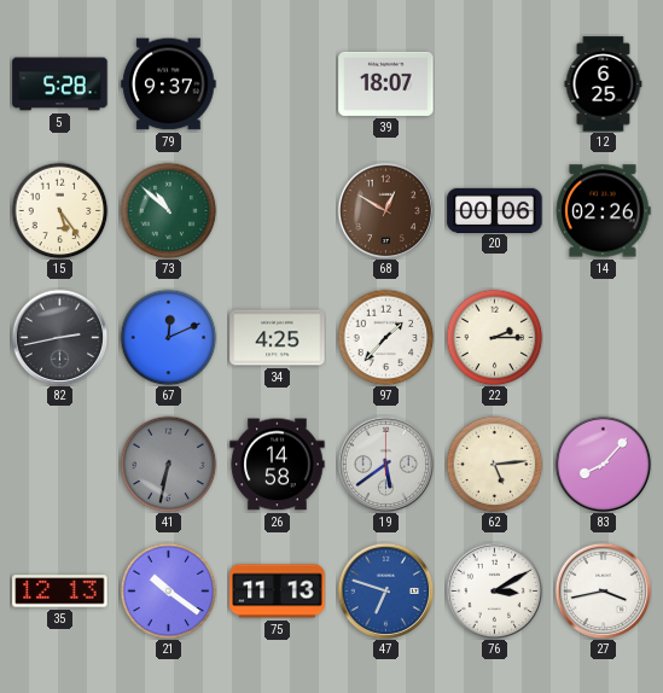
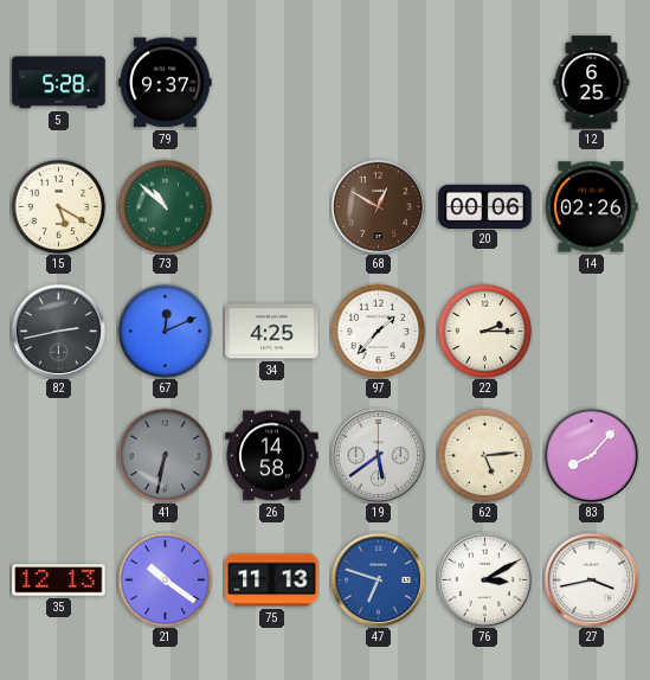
39: 18:07 -> none (386, 83)
15: 5:24 -> 5:20 (58, 206)
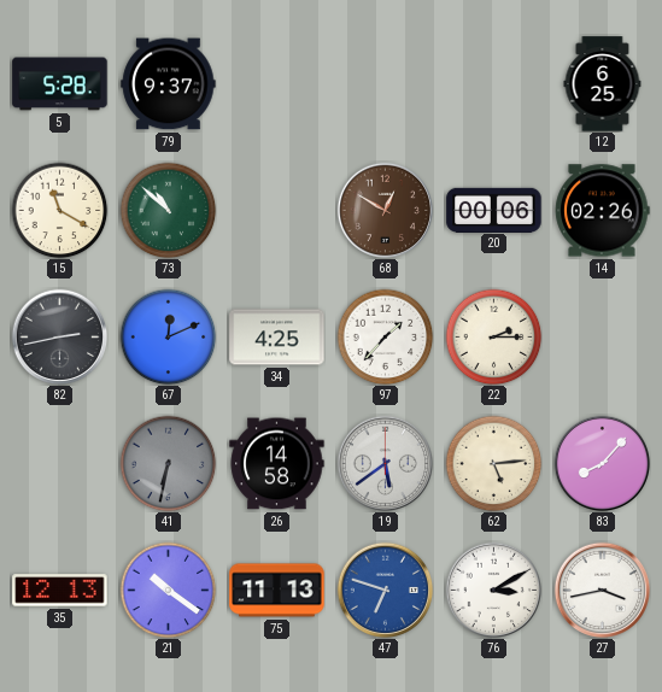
15: 5:20 -> 11:20 (59, 210)
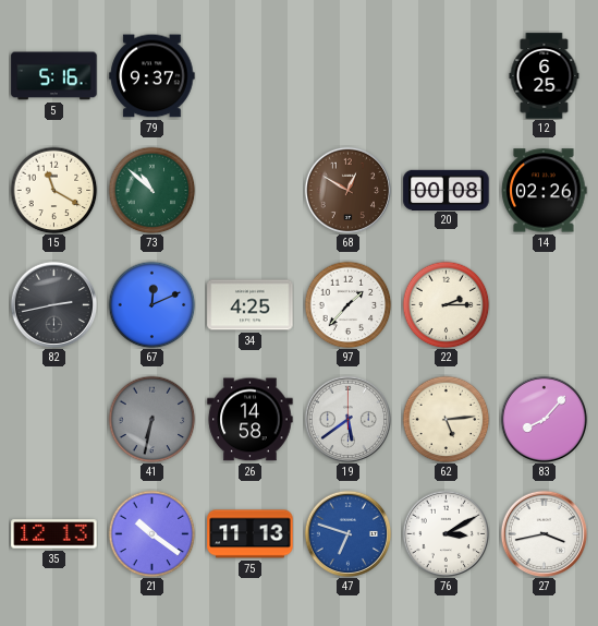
5: 5:28 -> 5:16 (54, 76)
20: 00:06 -> 00:08 (447, 190)
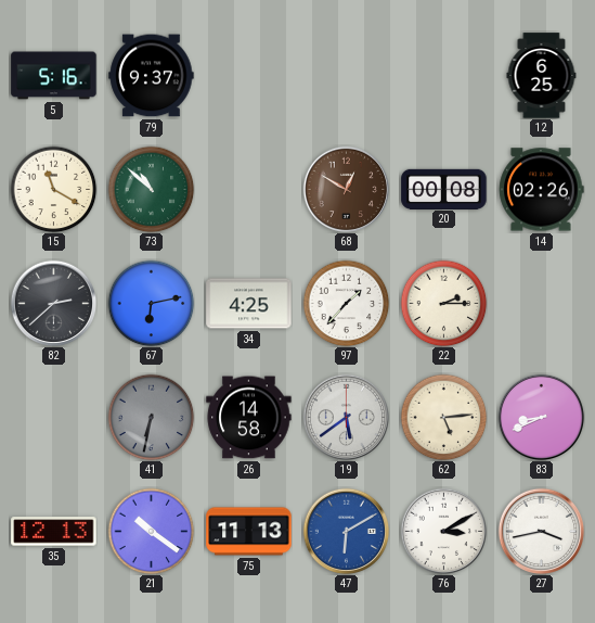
82: 2:43 -> 2:38 (53, 303)
67: 12:11 -> 6:13 (151, 303)
83: 8:07 -> 8:41 (541, 417)
47: 6:48 -> 6:10 (346, 531)
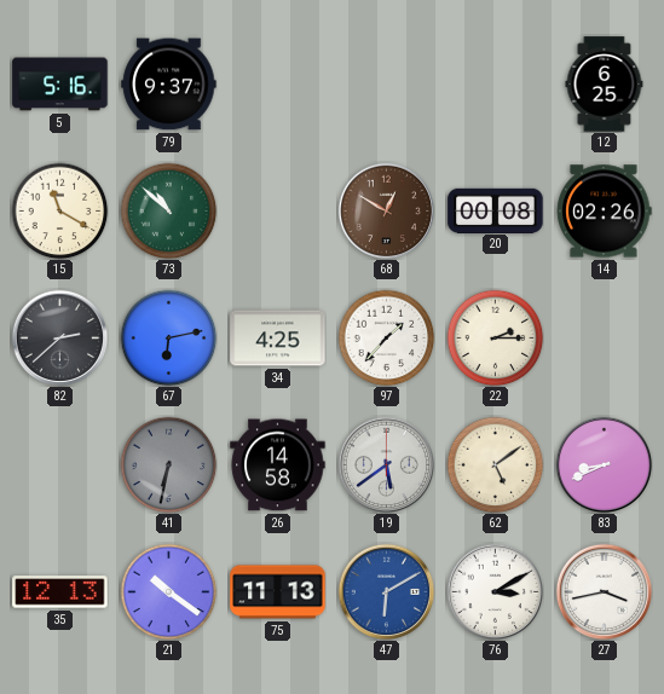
62: 5:14 -> 5:09 (495, 464)
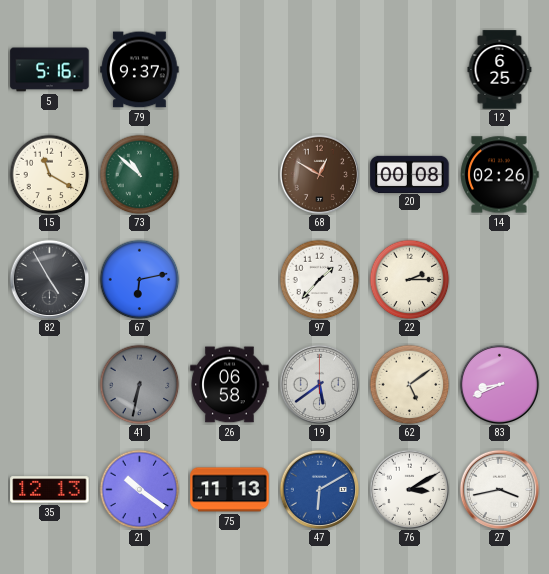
82: 2:38 -> 4:55 (49, 279)
34: 4:25 -> none (278, 339)
26: 14:58 -> 06:58 (230, 385)
